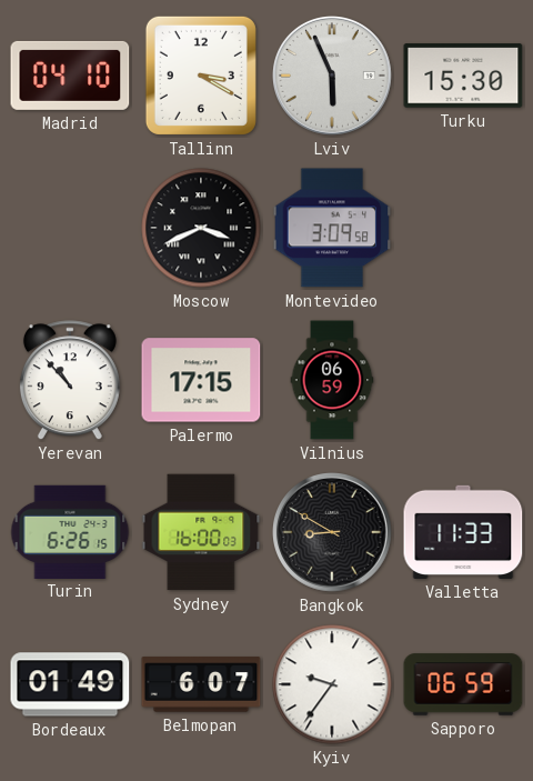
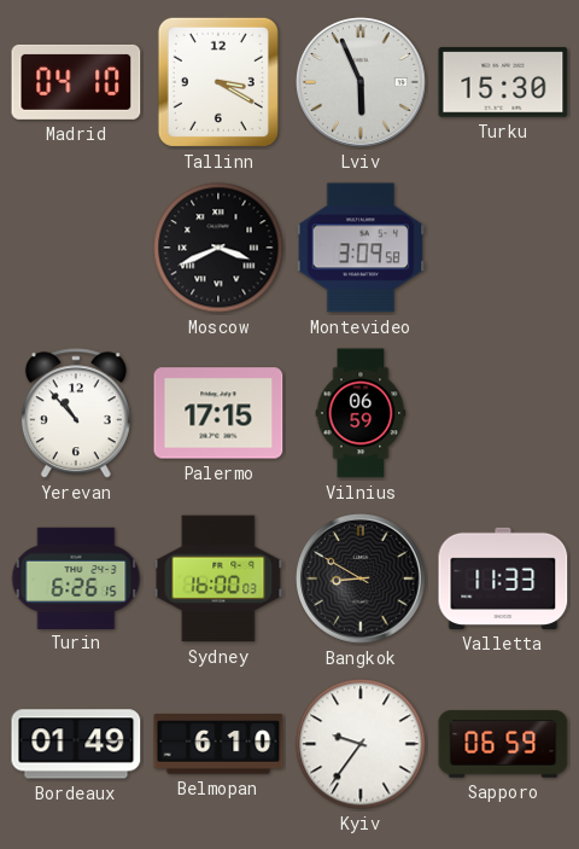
Belmopan: 6:07 -> 6:10 (218, 744)
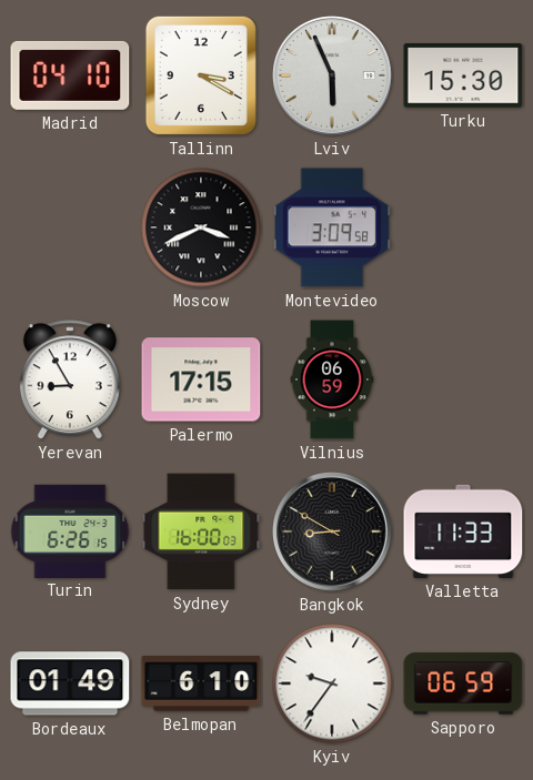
Yerevan: 10:53 -> 8:55 (70, 381)
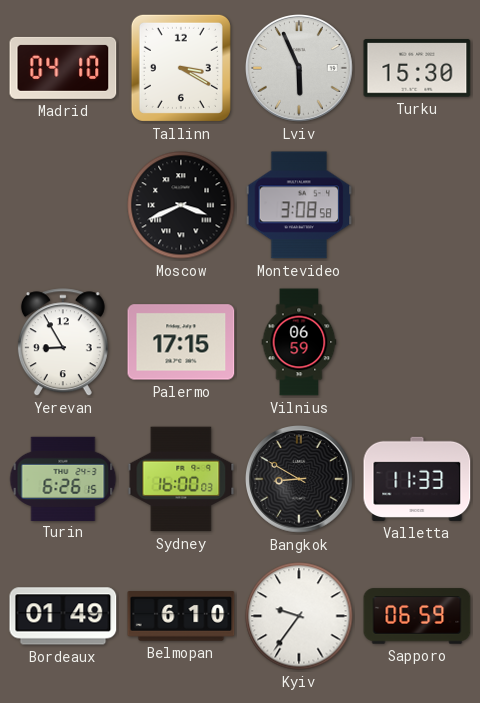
Montevideo: 3:09 -> 3:08 (299, 205)
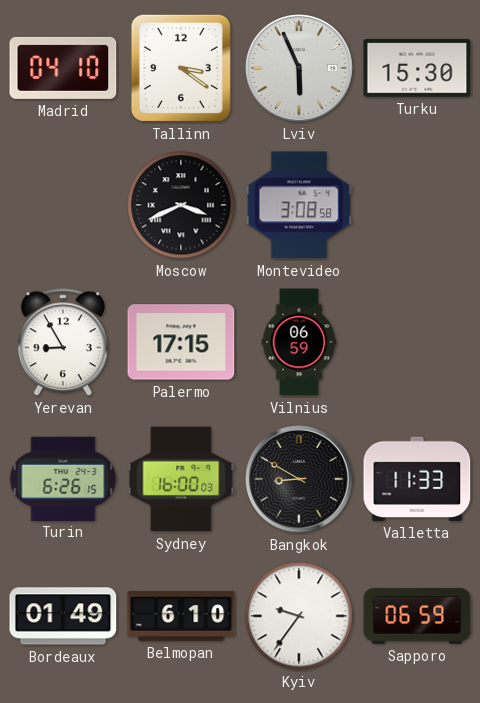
Tallinn: 3:20 -> 3:21 (181, 68)
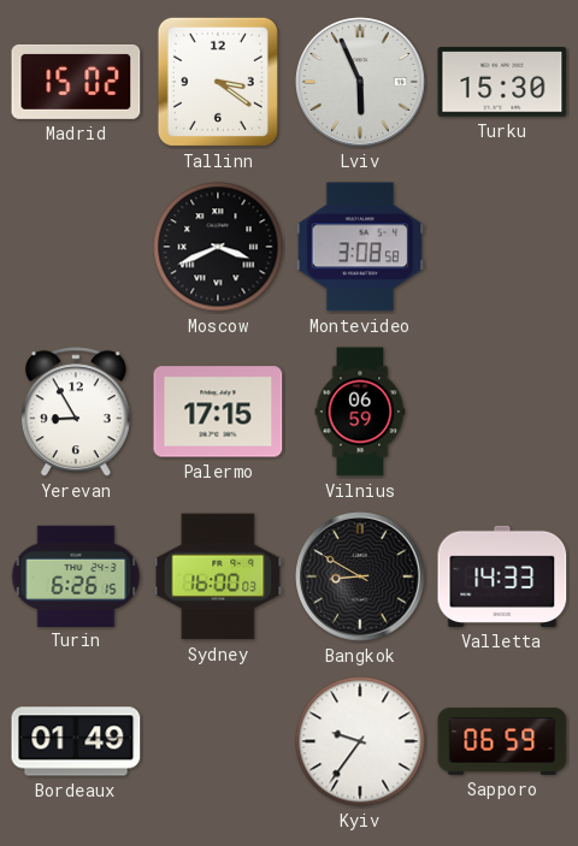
Madrid: 04:10 -> 15:02 (76, 82)
Valletta: 11:33 -> 14:33 (502, 576)
Belmopan: 6:10 -> none (181, 616)
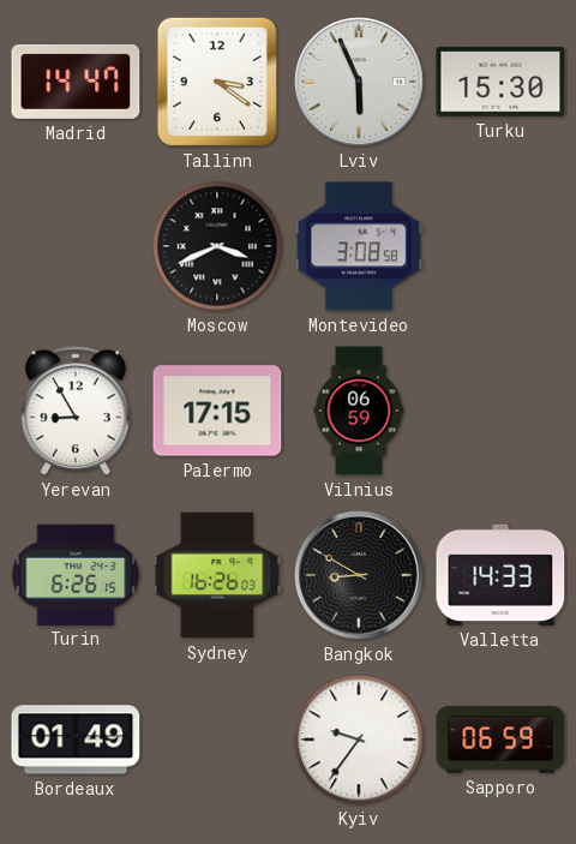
Madrid: 15:02 -> 14:47 (76, 82)
Sydney: 16:00 -> 16:26 (217, 575)
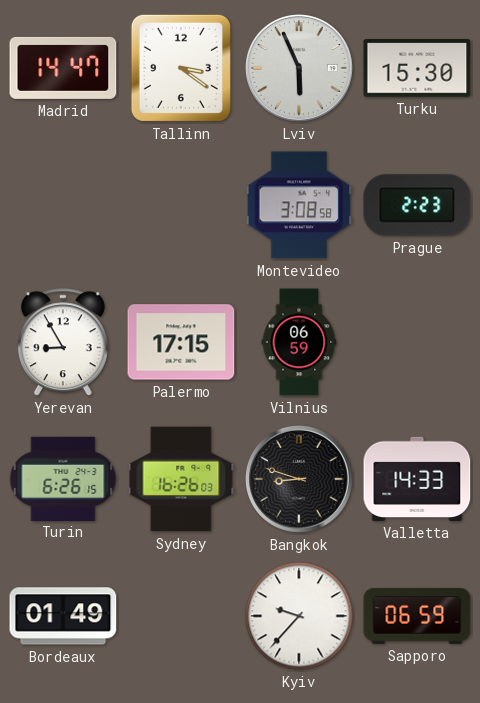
Moscow: 3:41 -> none (217, 246)
Prague: none -> 2:23 (417, 205)
Bangkok: 8:50 -> 8:48 (300, 480)
Kyiv: 9:36 -> 9:37 (299, 616)
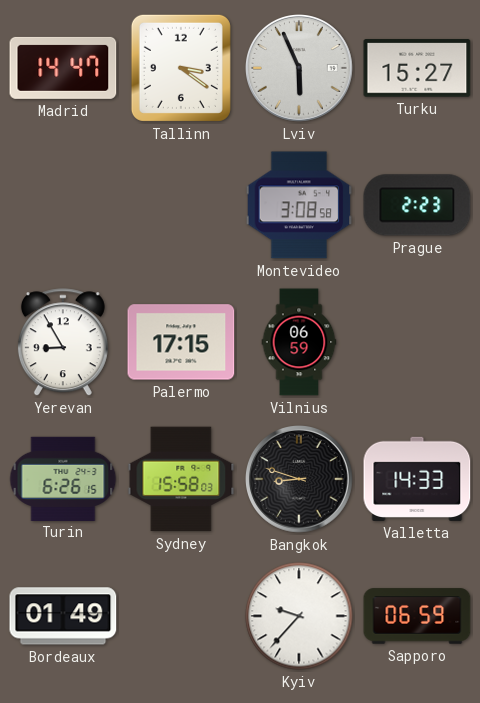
Turku: 15:30 -> 15:27 (417, 68)
Sydney: 16:26 -> 15:58 (181, 479)
